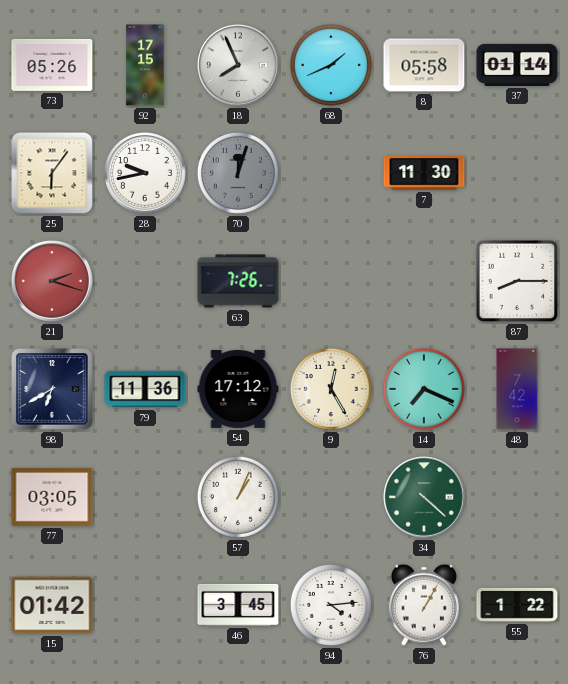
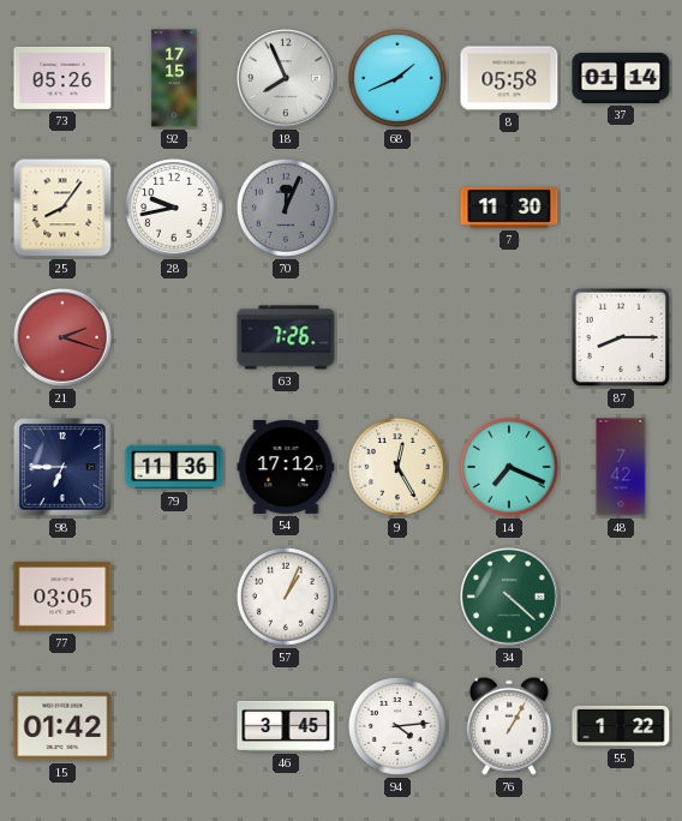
25: 6:06 -> 8:06 (62, 208)
70: 12:03 -> 12:04 (286, 208)
98: 6:40 -> 6:45 (62, 467)
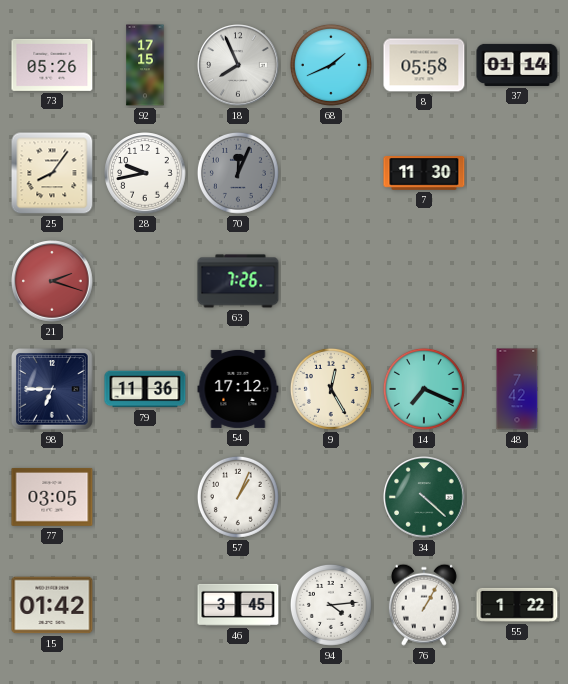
87: 8:15 -> none (621, 337)
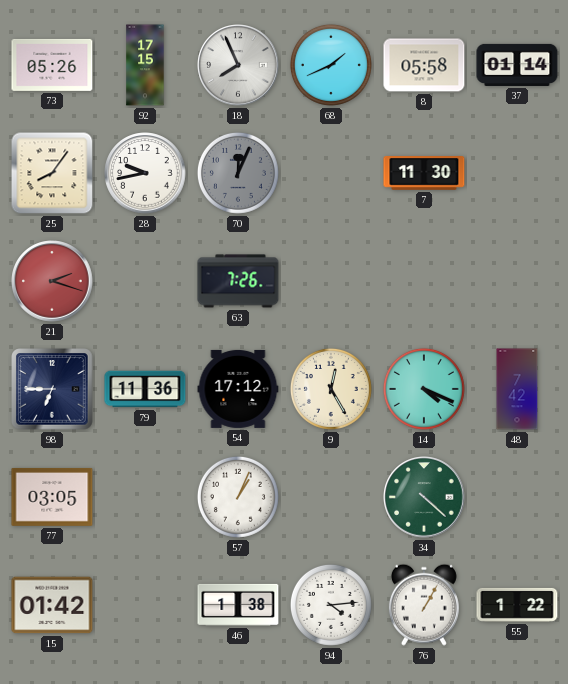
14: 7:19 -> 4:19 (424, 389)
46: 3:45 -> 1:38 (238, 605)
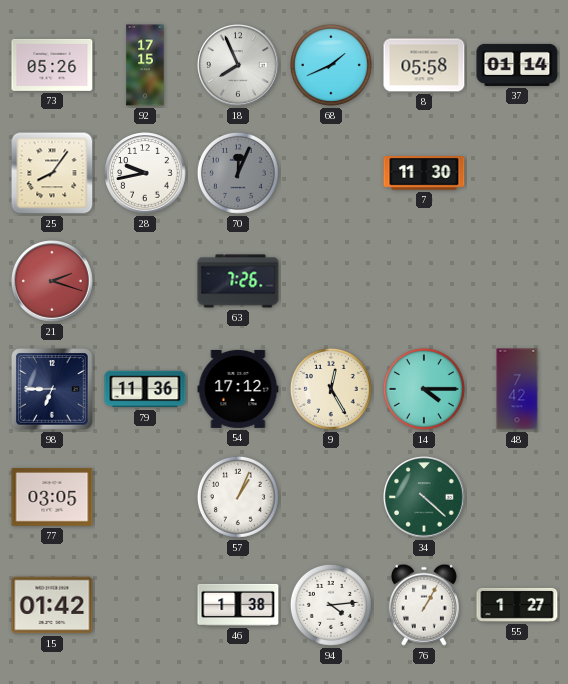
14: 4:19 -> 4:15 (424, 389)
55: 1:22 -> 1:27 (517, 605)
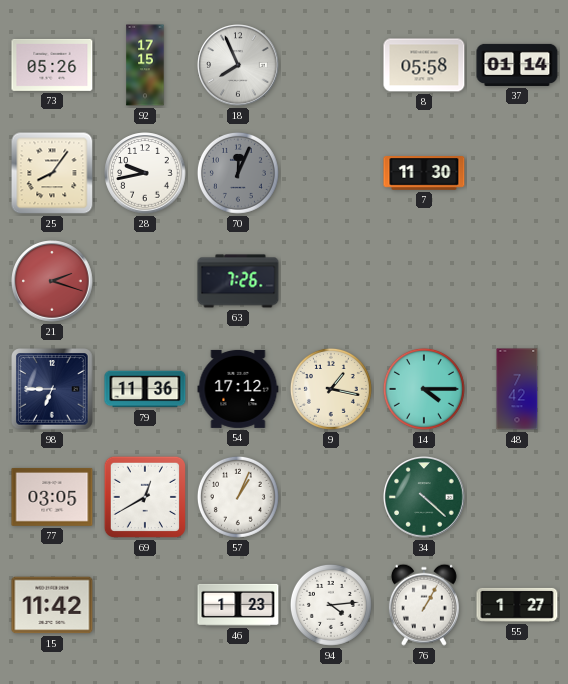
68: 1:41 -> none (331, 65)
9: 12:25 -> 1:17 (331, 389)
69: none -> 12:40 (145, 497)
15: 01:42 -> 11:42 (52, 605)
46: 1:38 -> 1:23 (238, 605)
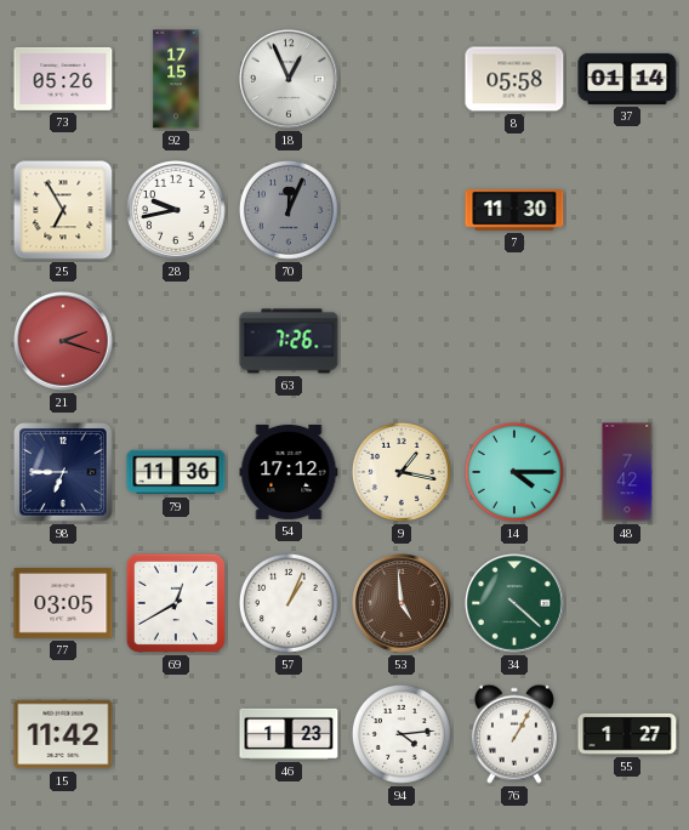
18: 7:56 -> 12:56 (289, 79)
25: 8:06 -> 6:55 (63, 210)
53: none -> 4:59 (402, 603)
